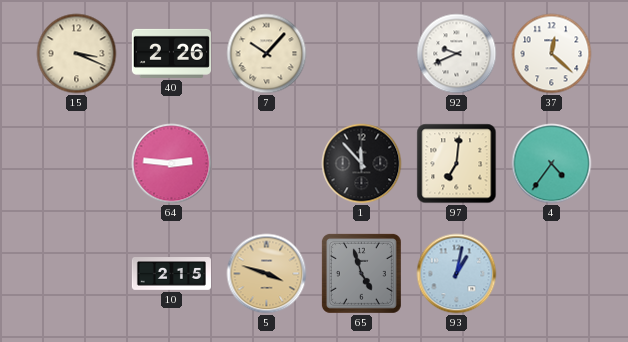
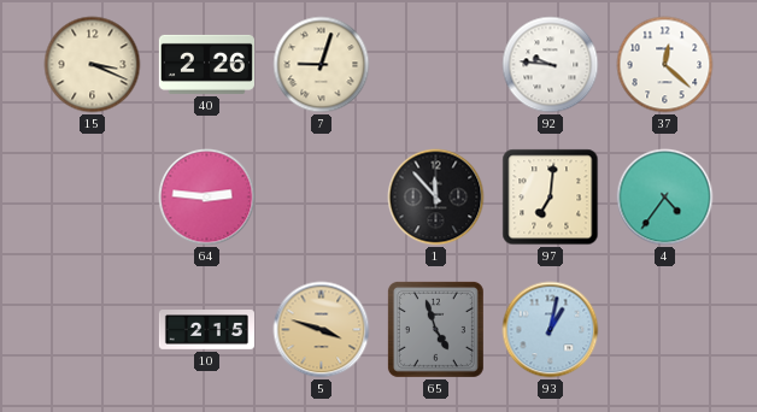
7: 10:07 -> 9:03 (322, 65)
92: 9:41 -> 9:46 (551, 65)
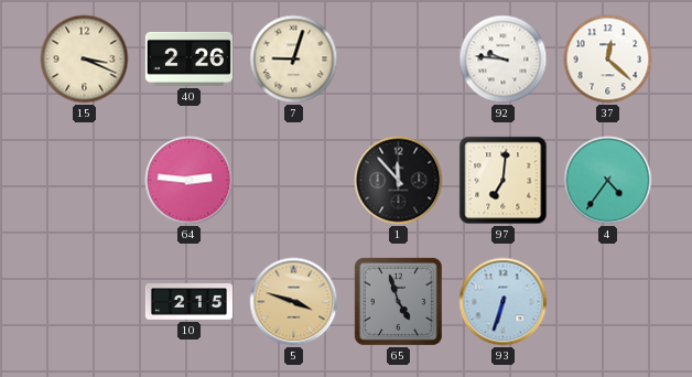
93: 1:02 -> 6:33 (504, 302)
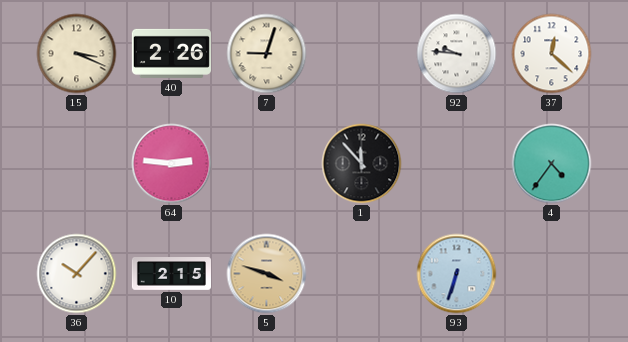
97: 7:01 -> none (504, 181)
36: none -> 10:07 (77, 274)
65: 4:57 -> none (398, 301)
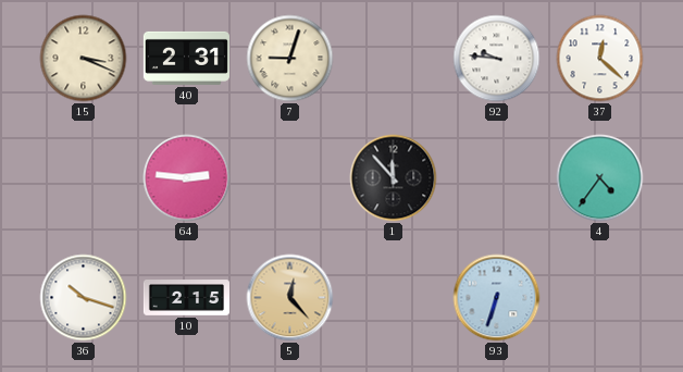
40: 2:26 -> 2:31 (186, 58)
36: 10:07 -> 10:18 (84, 298)
5: 3:48 -> 12:23 (290, 298)
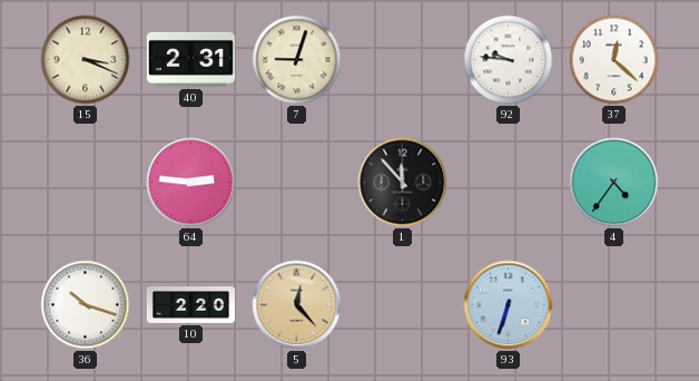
10: 2:15 -> 2:20 (190, 305)
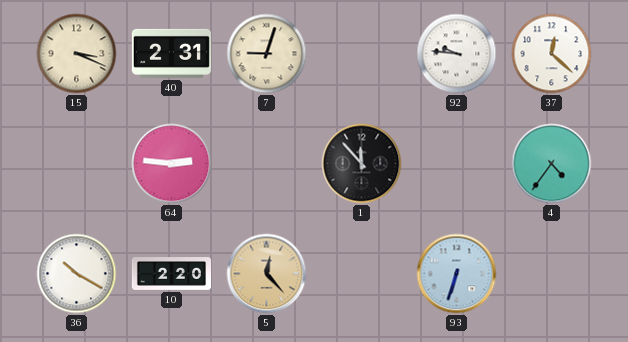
36: 10:18 -> 10:20 (77, 274)
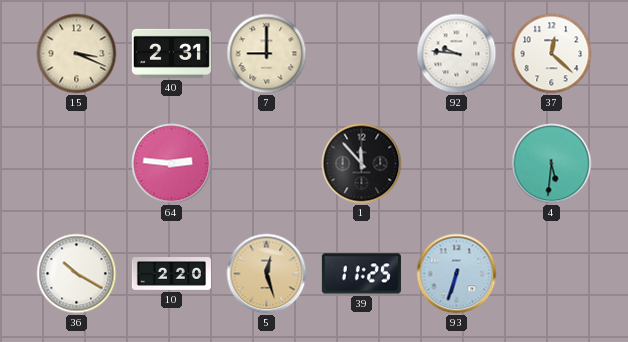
7: 9:03 -> 9:00 (267, 54)
4: 4:36 -> 5:31 (552, 164)
5: 12:23 -> 12:27 (267, 274)
39: none -> 11:25 (361, 274)
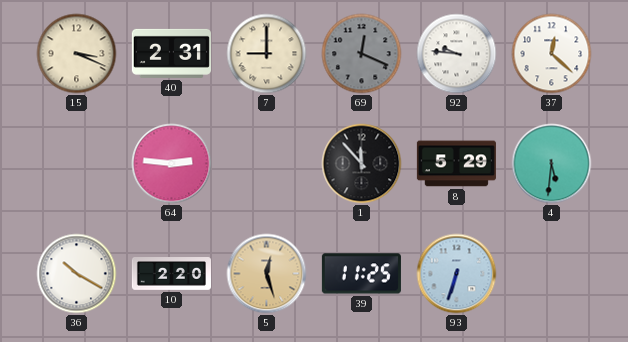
69: none -> 12:19 (362, 54)
8: none -> 5:29 (456, 164)
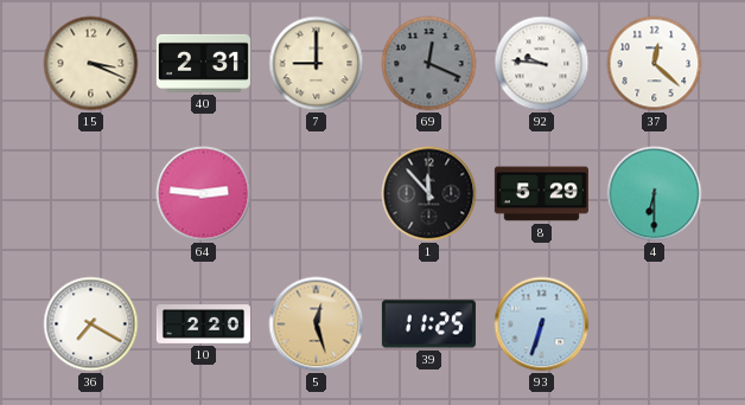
4: 5:31 -> 6:30 (655, 194)
36: 10:20 -> 7:20 (91, 324)
